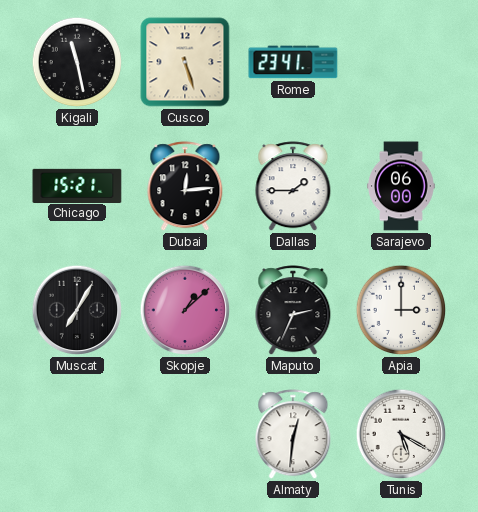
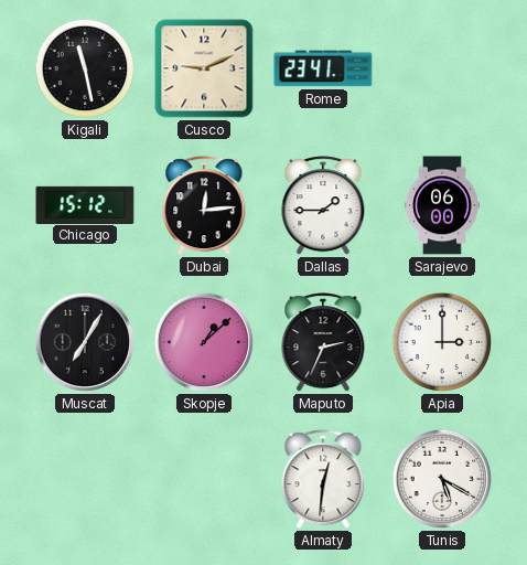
Cusco: 5:27 -> 9:11 (204, 68)
Chicago: 15:21 -> 15:12 (85, 204)
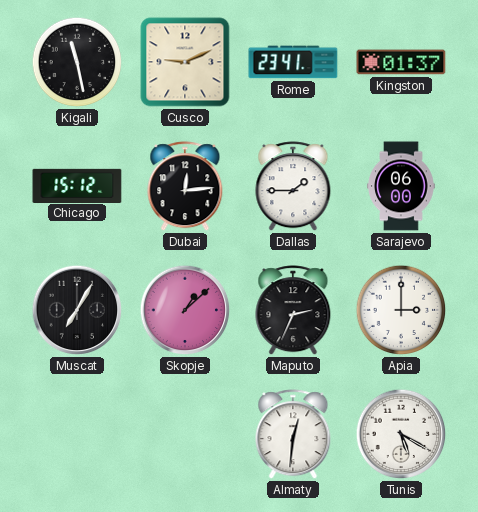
Kingston: none -> 01:37 (401, 62)
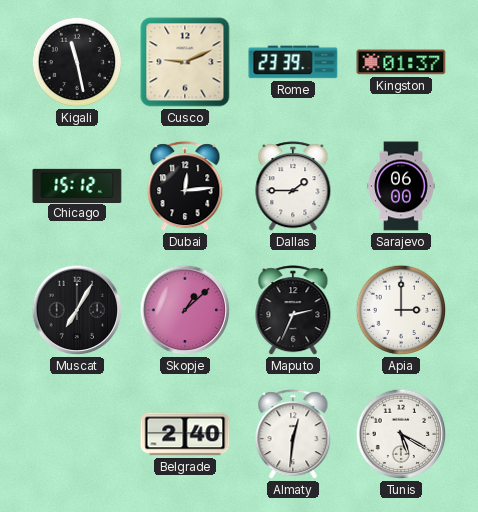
Rome: 23:41 -> 23:39 (293, 62)
Belgrade: none -> 2:40 (185, 434)
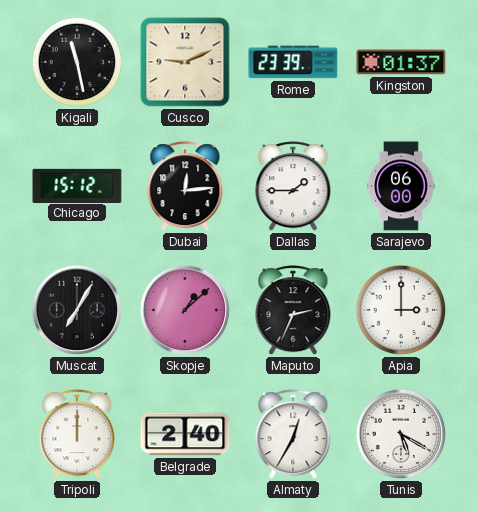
Tripoli: none -> 12:00 (77, 435)
Almaty: 12:31 -> 12:35 (293, 435)
